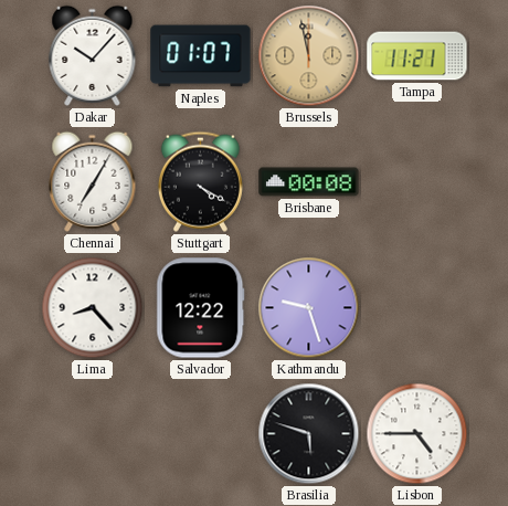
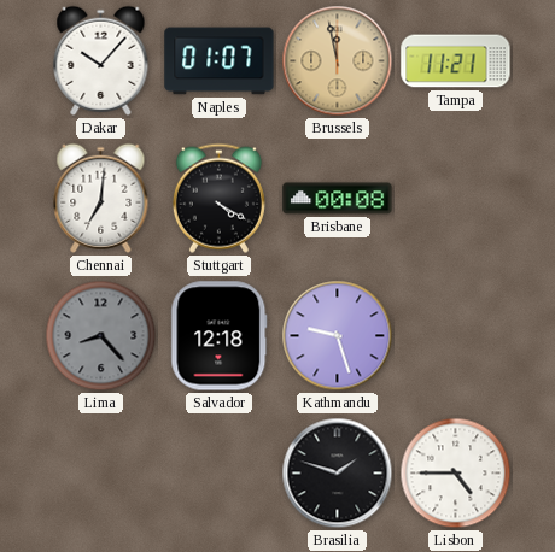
Chennai: 7:05 -> 7:01 (101, 198)
Lima dial: white -> grey (101, 336)
Salvador: 12:22 -> 12:18 (220, 336)
Brasilia: 5:48 -> 1:48 (338, 474)
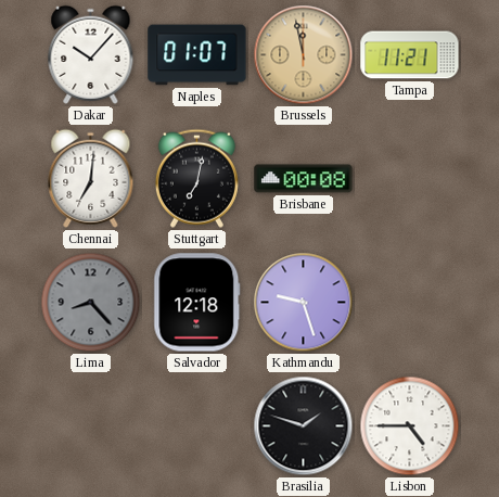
Stuttgart: 4:20 -> 7:02 (196, 178)
